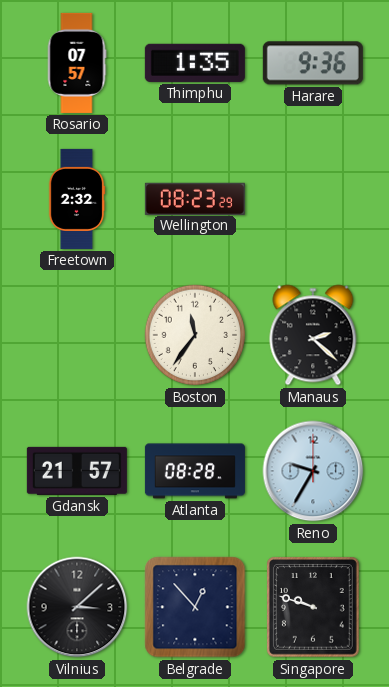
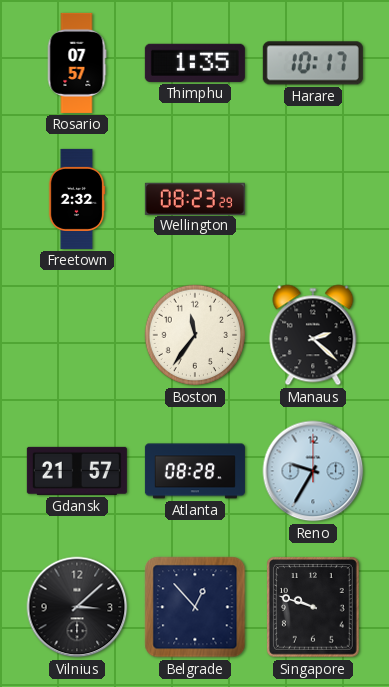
Harare: 9:36 -> 10:17 (313, 63)
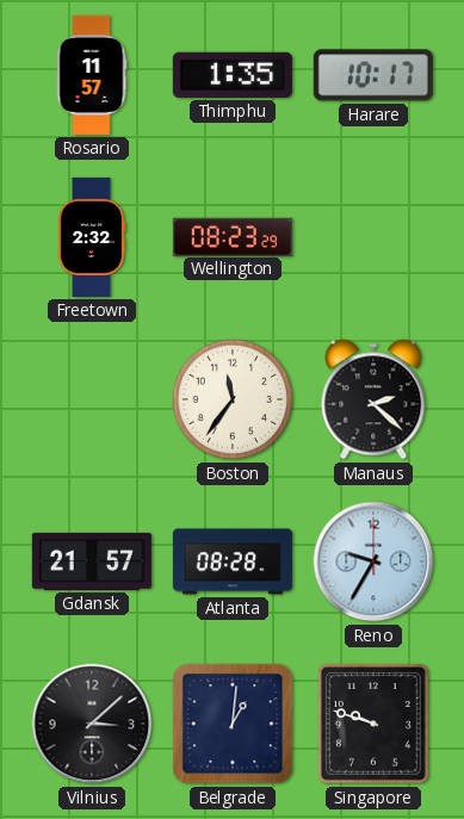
Rosario: 07:57 -> 11:57 (92, 75)
Belgrade: 12:53 -> 1:01 (233, 724)
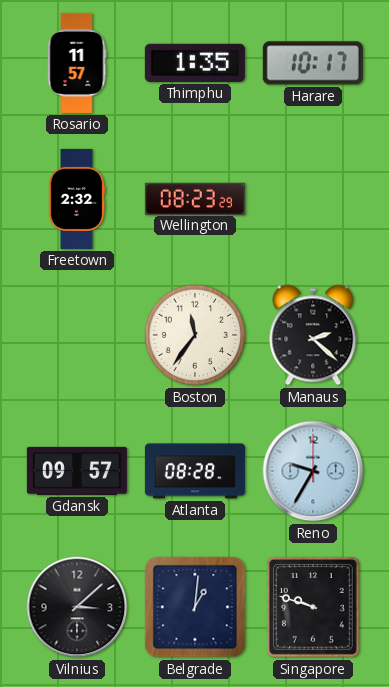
Gdansk: 21:57 -> 09:57 (77, 471)
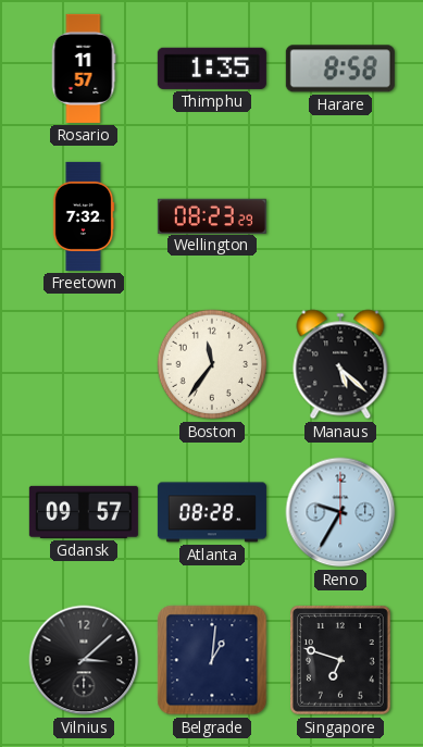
Harare: 10:17 -> 8:58 (340, 69)
Freetown: 2:32 -> 7:32 (84, 216)
Manaus: 2:22 -> 5:22 (340, 364)
Singapore: 9:48 -> 6:48 (341, 661)
